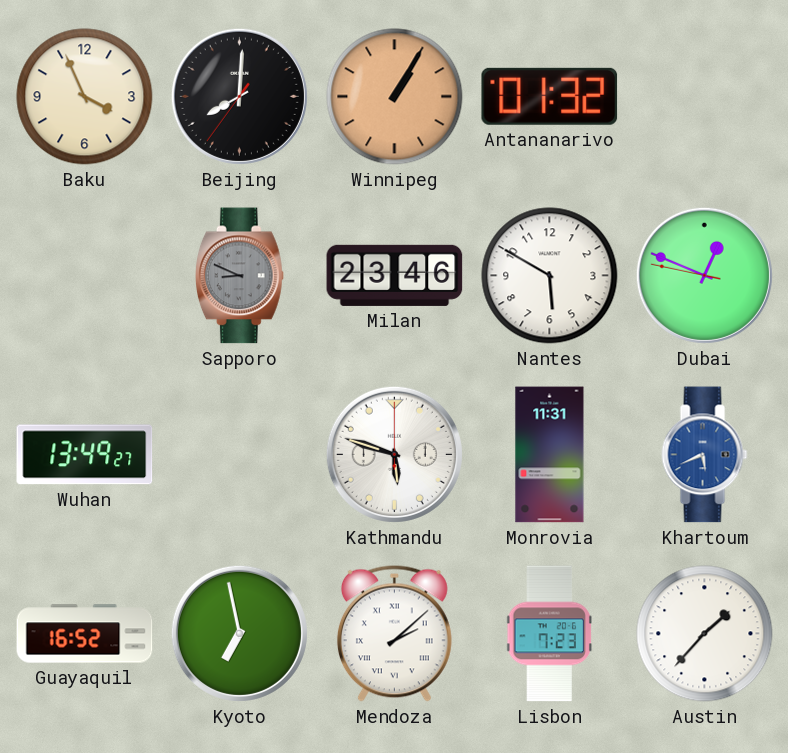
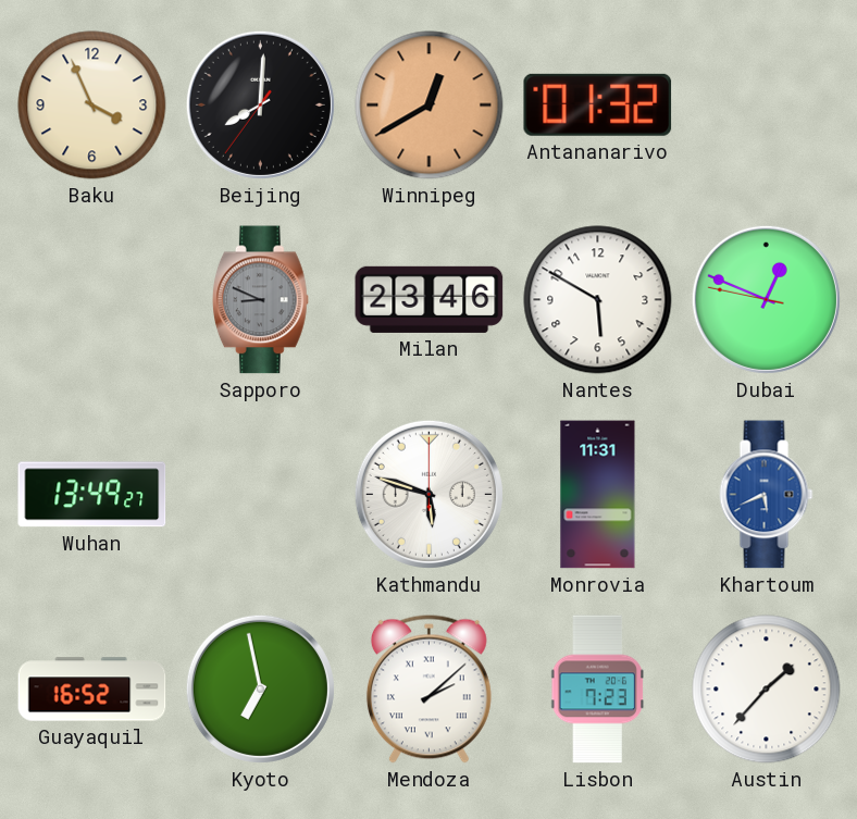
Winnipeg: 1:05 -> 12:40 (430, 106)
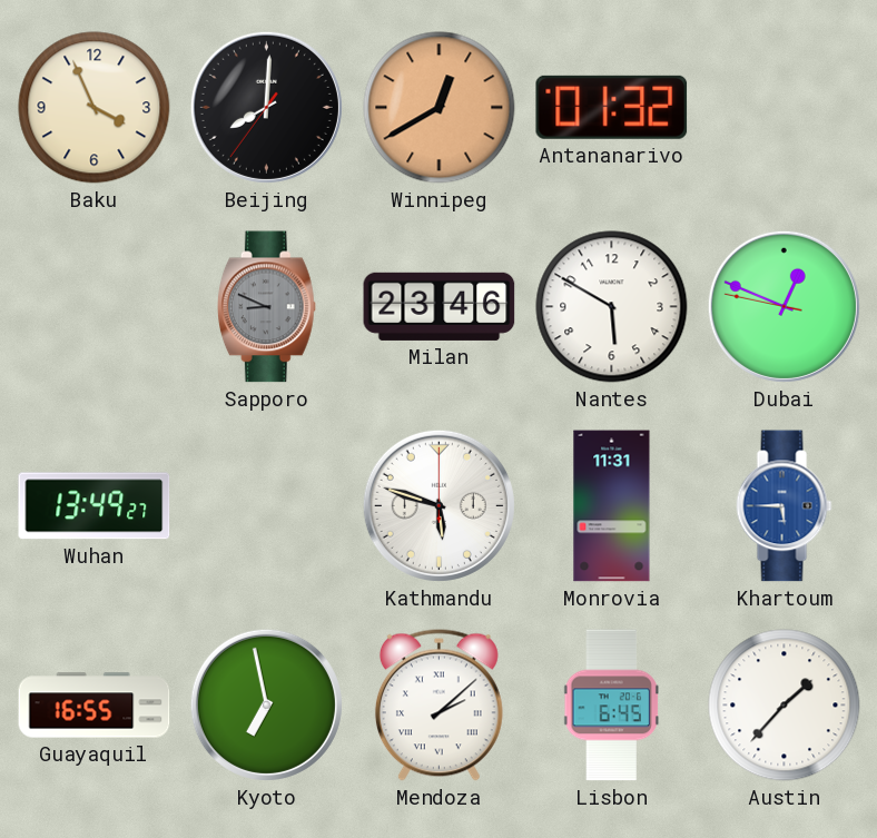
Khartoum: 5:41 -> 5:45 (785, 506)
Guayaquil: 16:52 -> 16:55 (95, 706)
Lisbon: 7:23 -> 6:45 (612, 706)
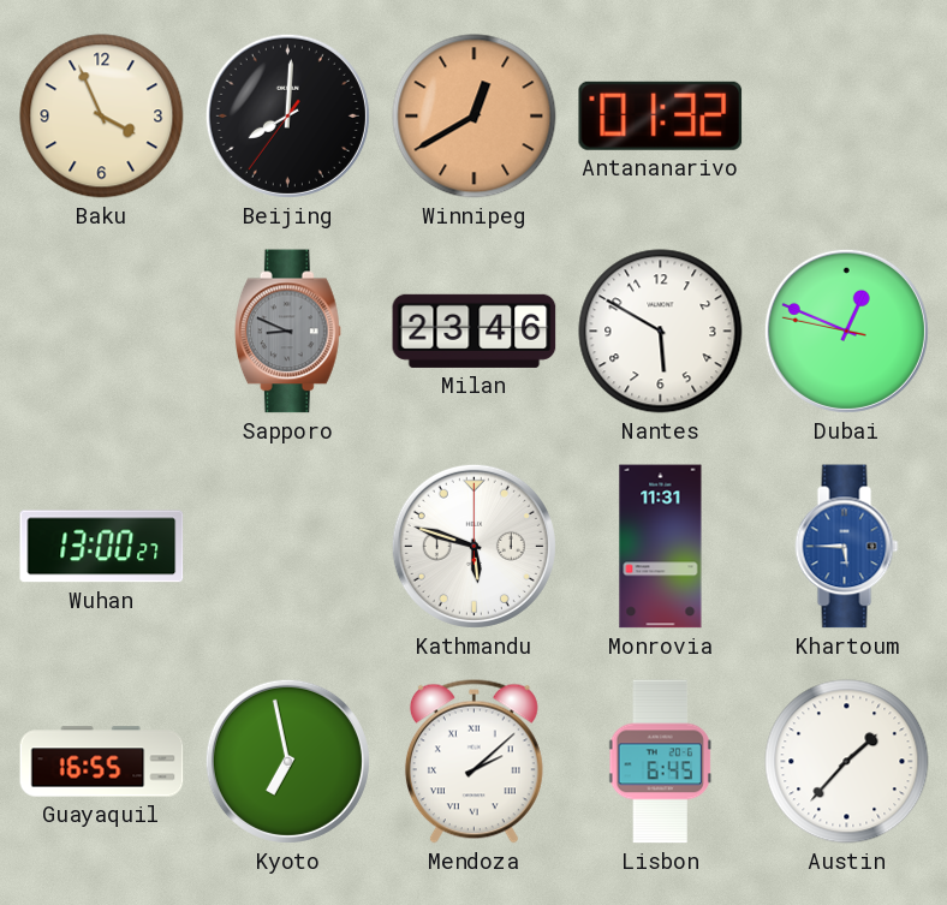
Wuhan: 13:49 -> 13:00 (102, 547)
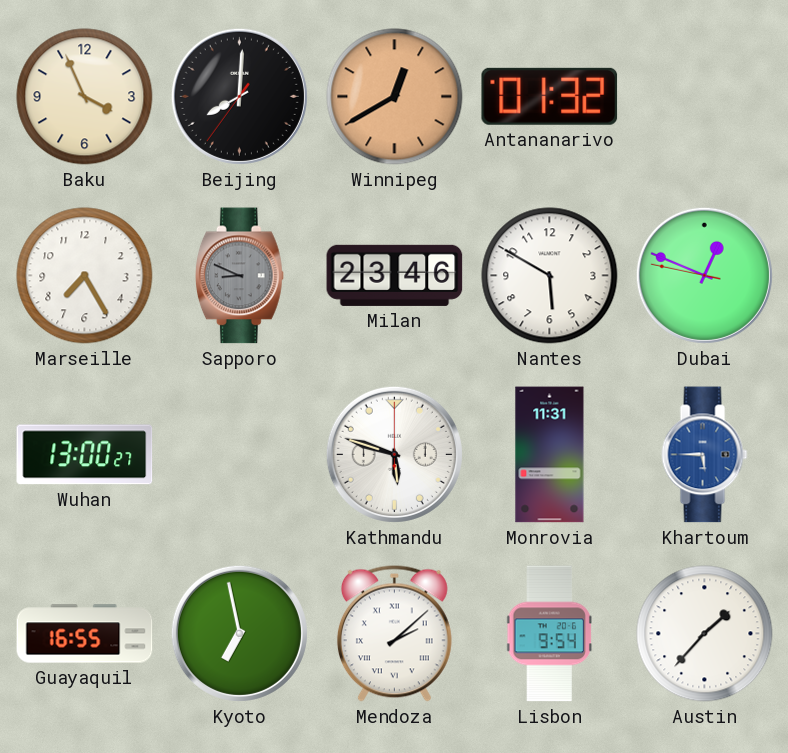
Marseille: none -> 7:25 (85, 276)
Lisbon: 6:45 -> 9:54 (550, 634)
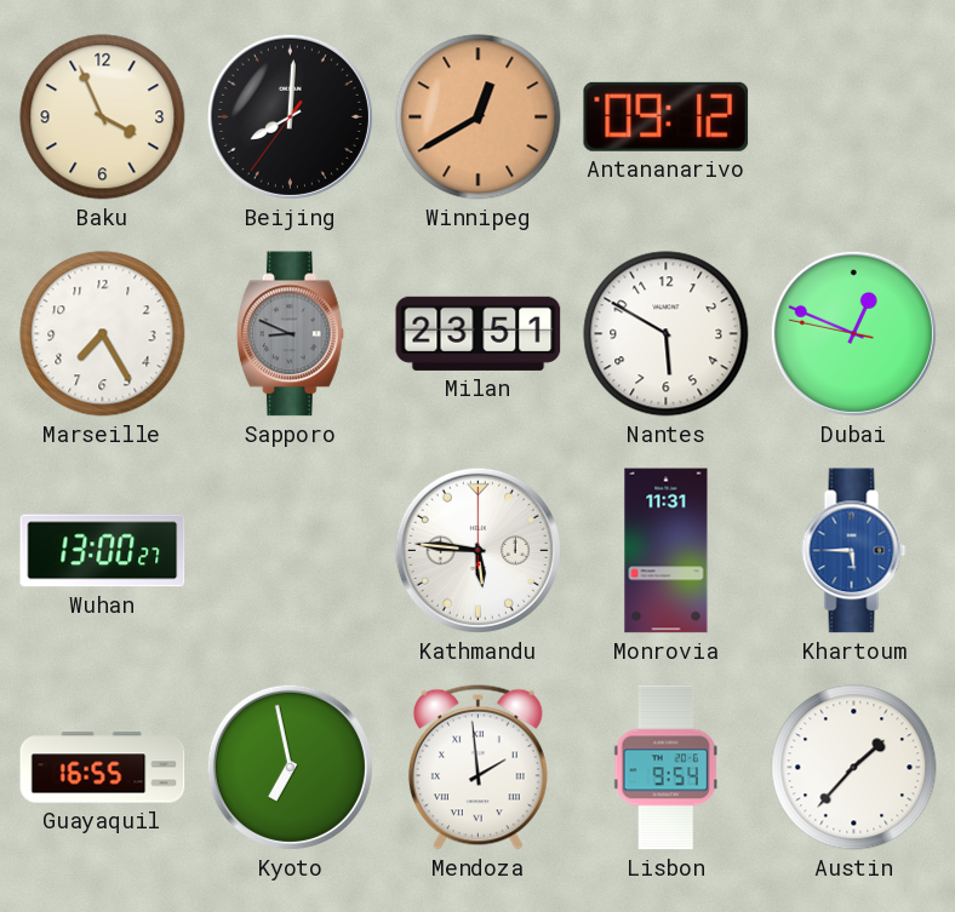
Antananarivo: 01:32 -> 09:12 (667, 116)
Milan: 23:46 -> 23:51 (479, 333)
Kathmandu: 5:48 -> 5:46 (477, 550)
Mendoza: 2:08 -> 1:59 (477, 767)
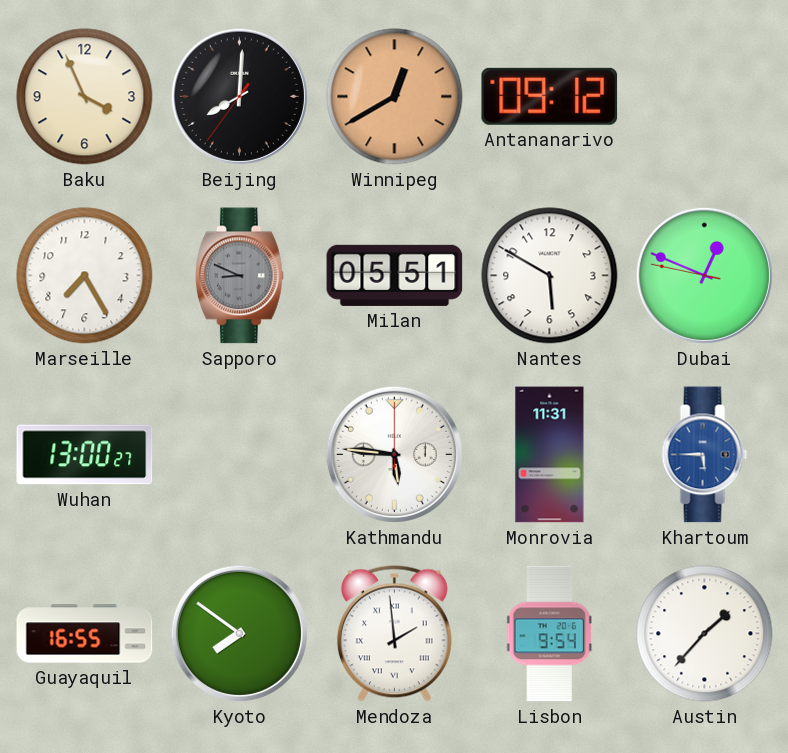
Milan: 23:51 -> 05:51 (395, 275)
Kyoto: 6:58 -> 7:51 (239, 633)
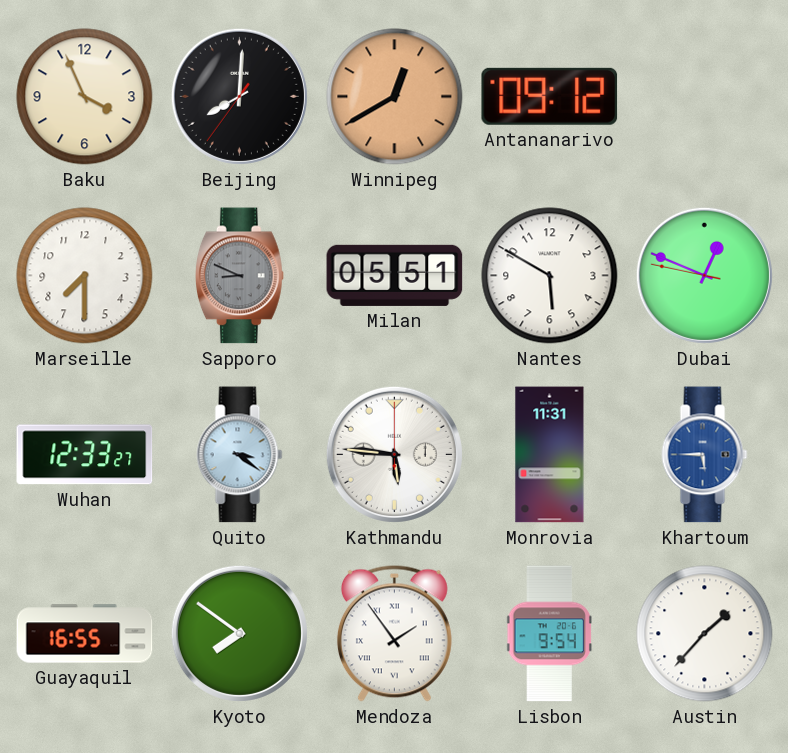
Marseille: 7:25 -> 7:30 (85, 276)
Wuhan: 13:00 -> 12:33 (85, 455)
Quito: none -> 3:21 (240, 455)
Mendoza: 1:59 -> 1:54 (394, 633)
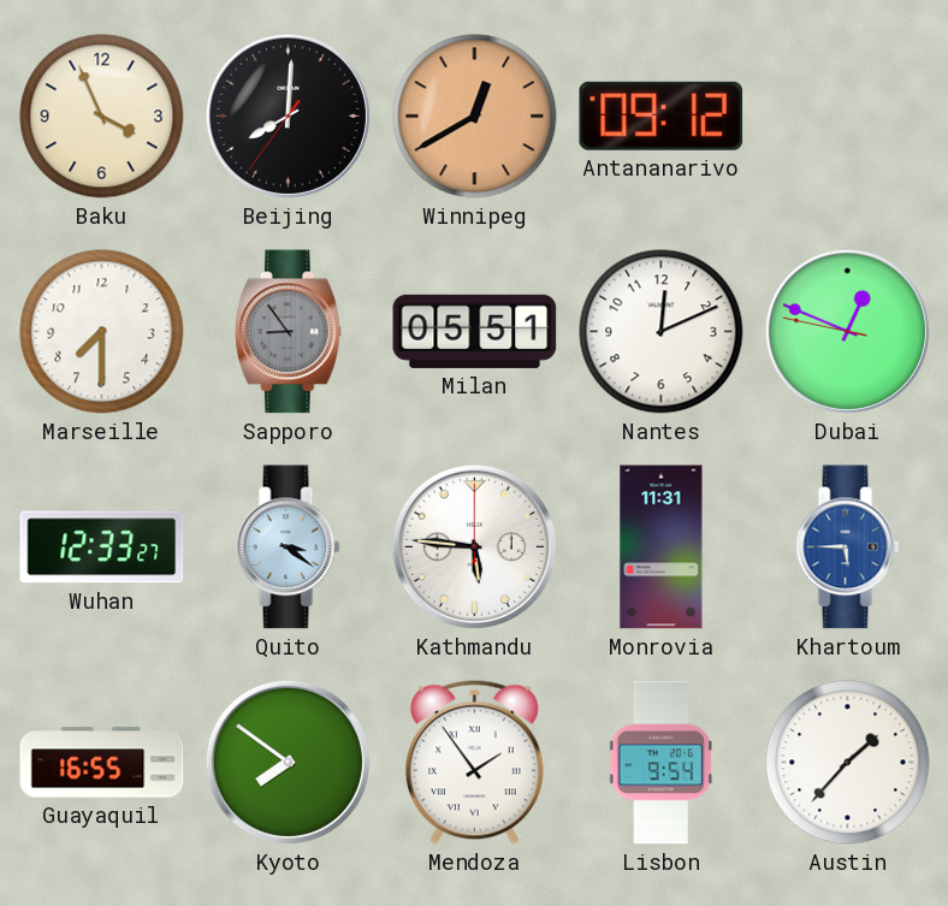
Sapporo: 8:49 -> 8:54 (288, 332)
Nantes: 5:50 -> 12:11 (662, 332)
